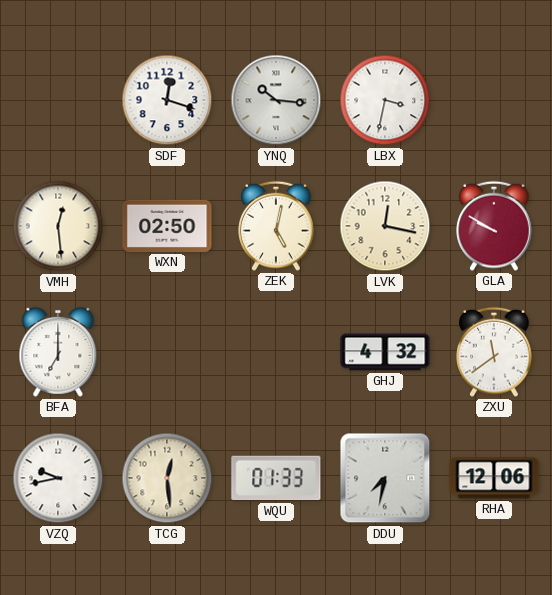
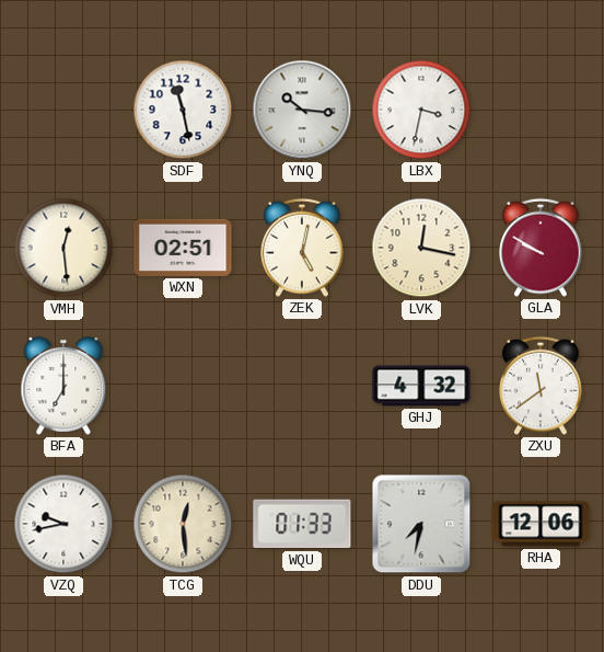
SDF: 12:18 -> 11:28 (183, 110)
WXN: 02:50 -> 02:51 (183, 248)
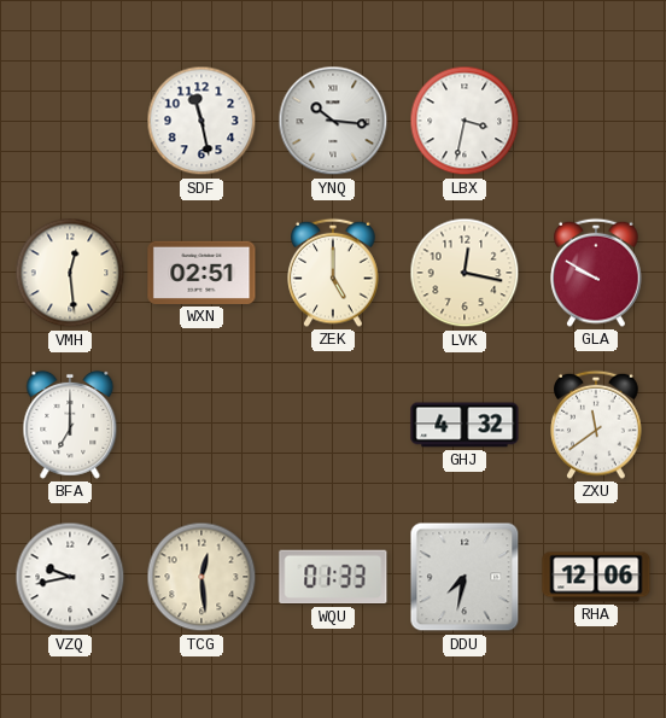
ZEK: 5:02 -> 5:00 (333, 273)
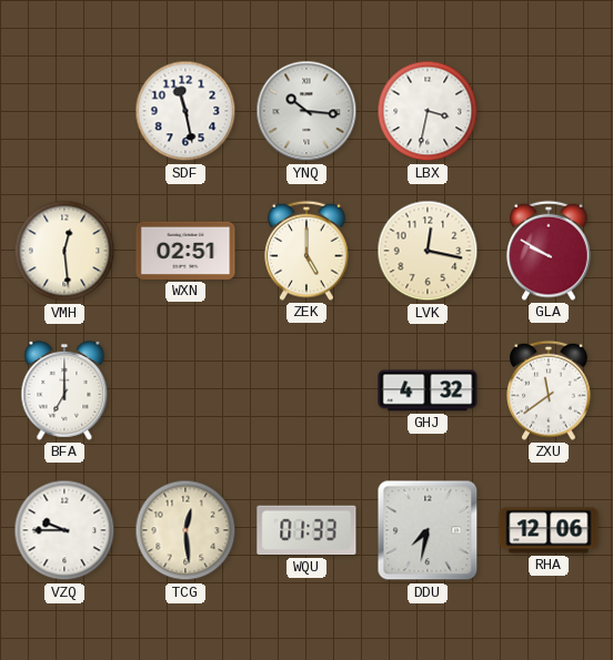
VZQ: 9:43 -> 9:45 (64, 530)
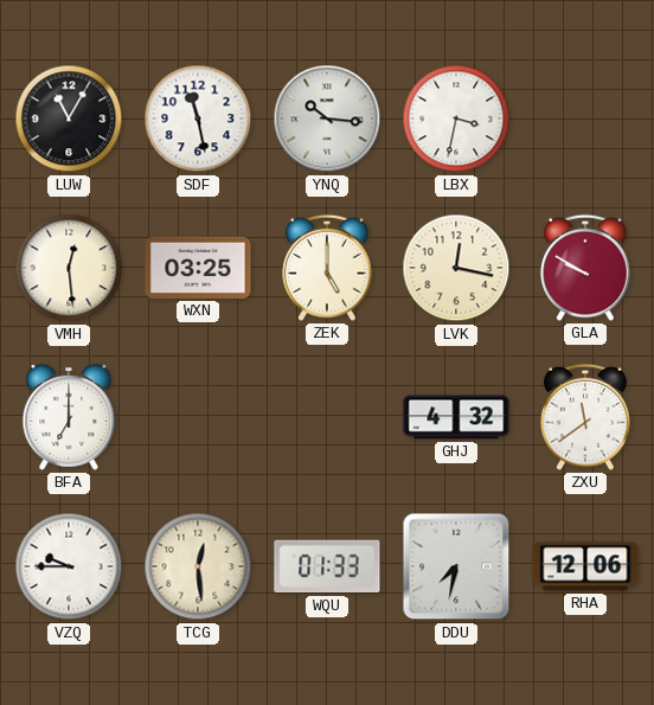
LUW: none -> 11:05 (69, 118)
WXN: 02:51 -> 03:25 (198, 268)
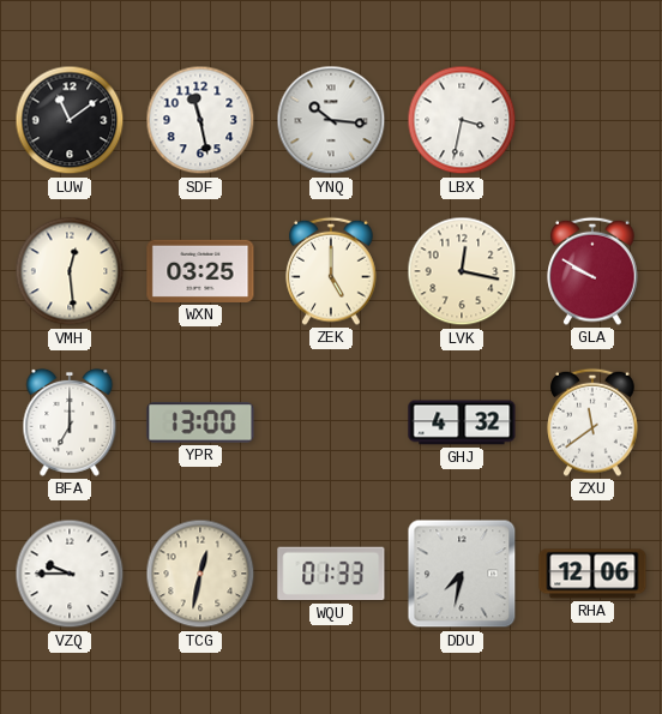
LUW: 11:05 -> 11:09 (70, 120)
YPR: none -> 13:00 (200, 422)
TCG: 12:29 -> 12:32 (200, 574)
